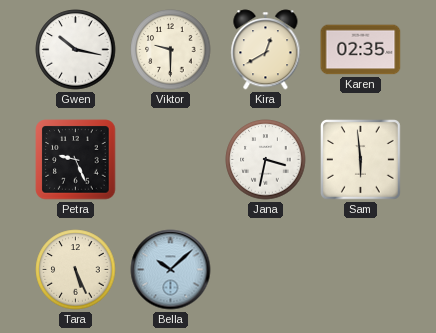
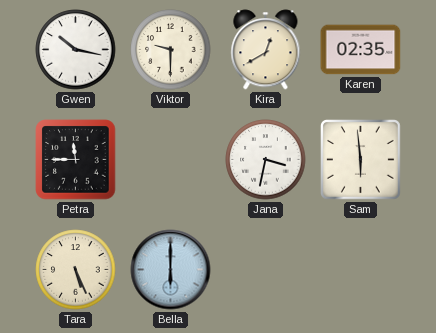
Petra: 9:26 -> 11:45 (76, 160)
Bella: 10:08 -> 6:00 (171, 270)
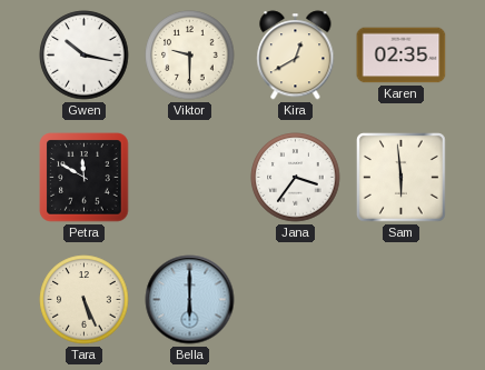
Petra: 11:45 -> 11:50 (85, 178)
Jana: 3:32 -> 3:36 (296, 178)
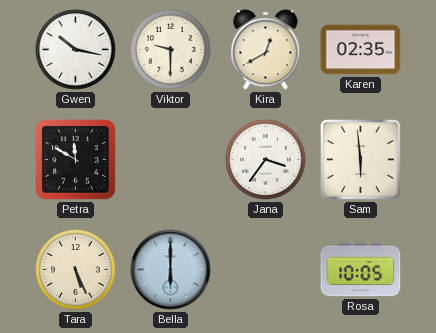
Rosa: none -> 10:05 (361, 270)
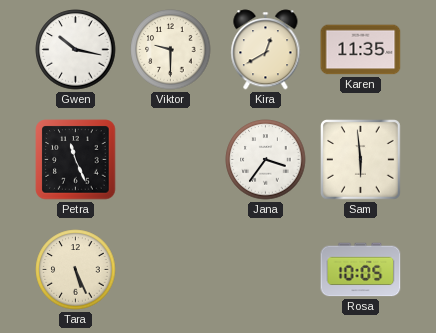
Karen: 02:35 -> 11:35 (361, 50)
Petra: 11:50 -> 11:26 (76, 160)
Bella: 6:00 -> none (171, 270)
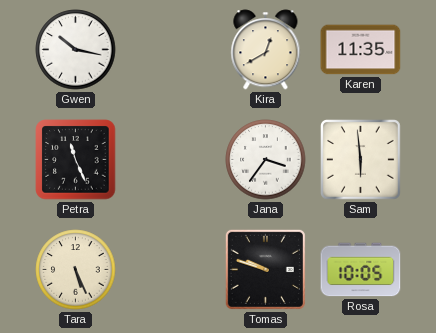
Viktor: 9:30 -> none (171, 50)
Tomas: none -> 9:48 (265, 269)
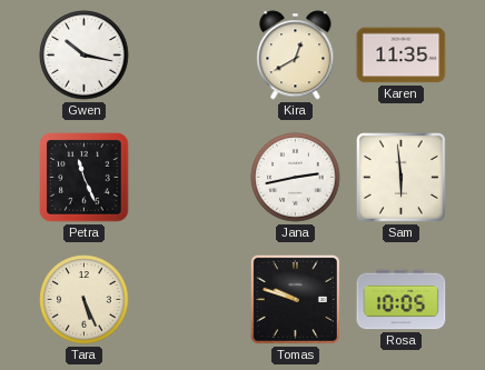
Jana: 3:36 -> 2:43 (296, 178)
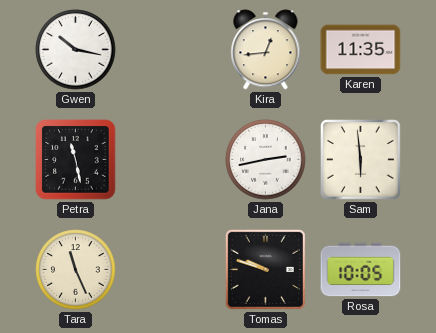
Kira: 12:40 -> 12:44 (266, 50)
Petra: 11:26 -> 11:28 (76, 160)
Tara: 5:26 -> 11:26 (76, 270)
